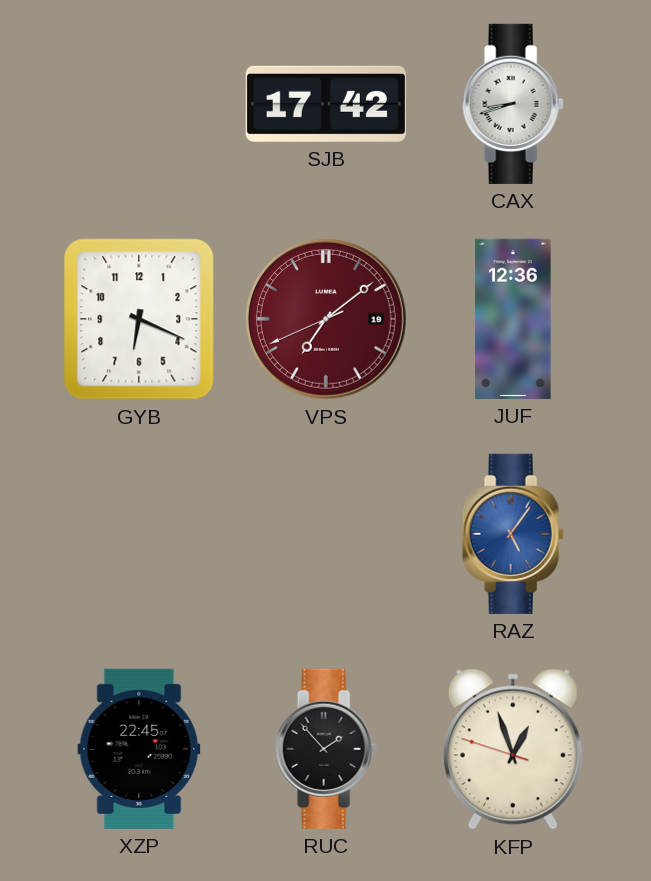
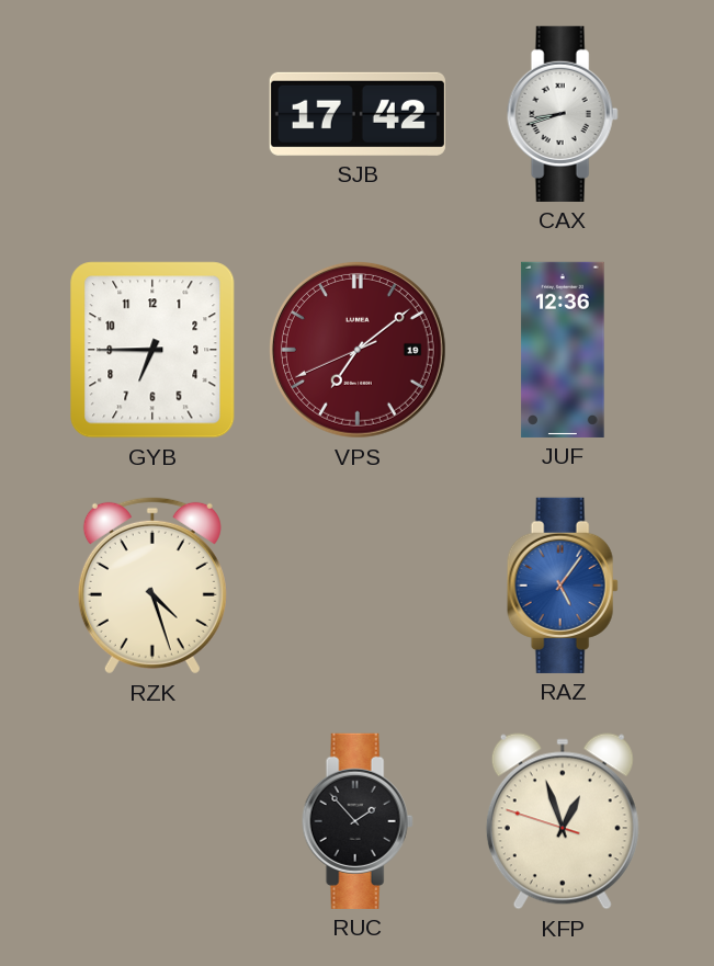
GYB: 6:19 -> 6:45 (152, 350)
RZK: none -> 4:27 (152, 586)
XZP: 22:45 -> none (139, 749)
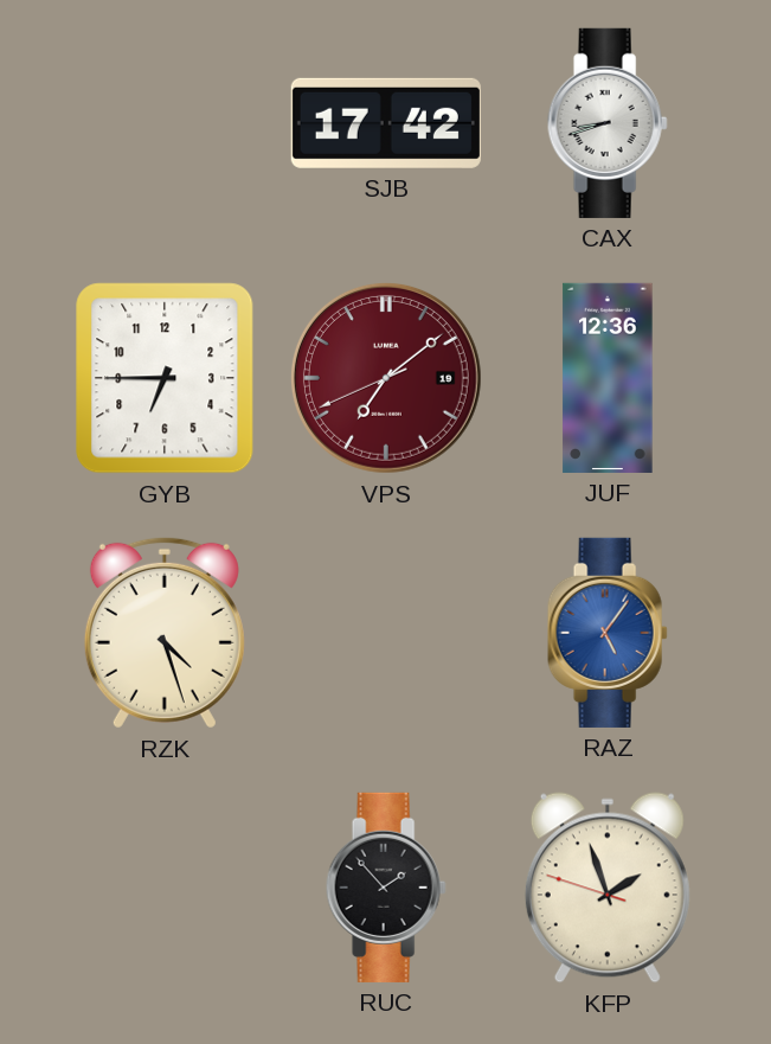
KFP: 12:56 -> 1:56 (608, 888)
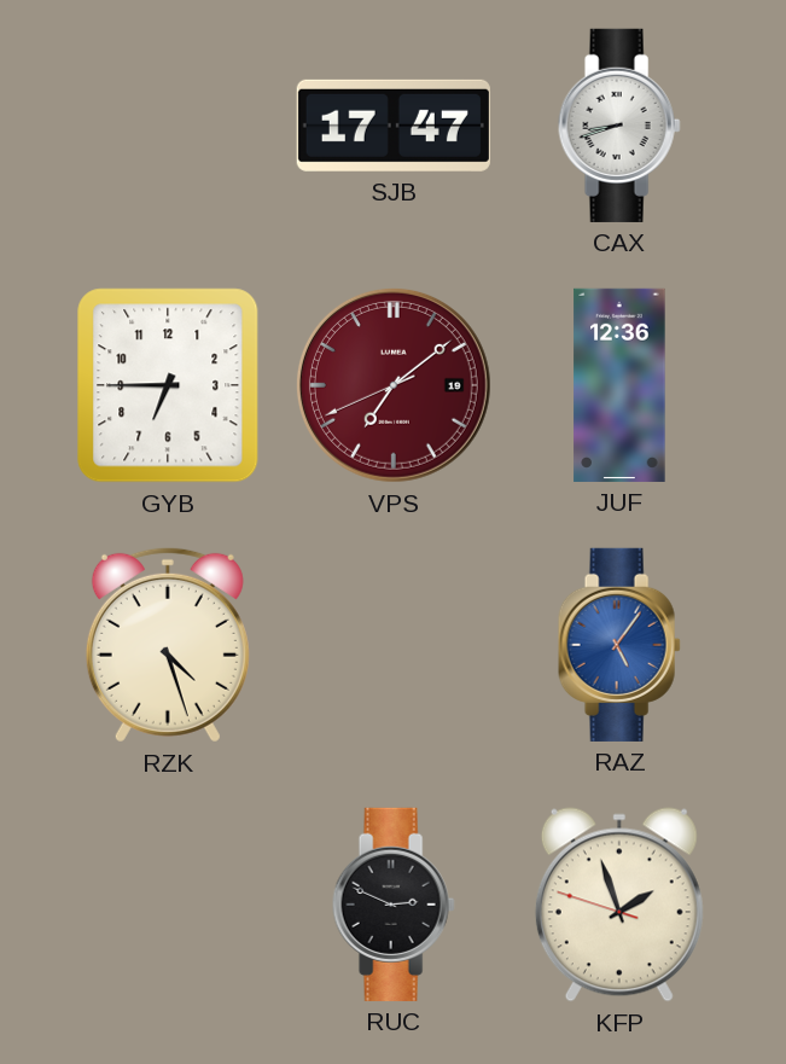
SJB: 17:42 -> 17:47 (394, 126)
RUC: 1:53 -> 2:49 (394, 905)
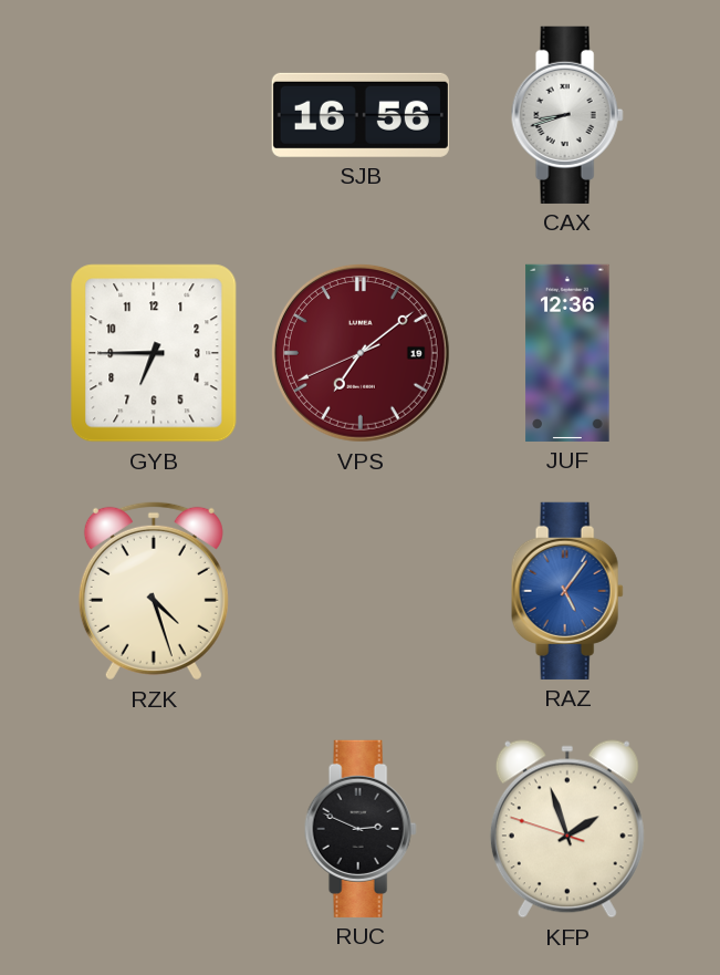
SJB: 17:47 -> 16:56 (361, 115)
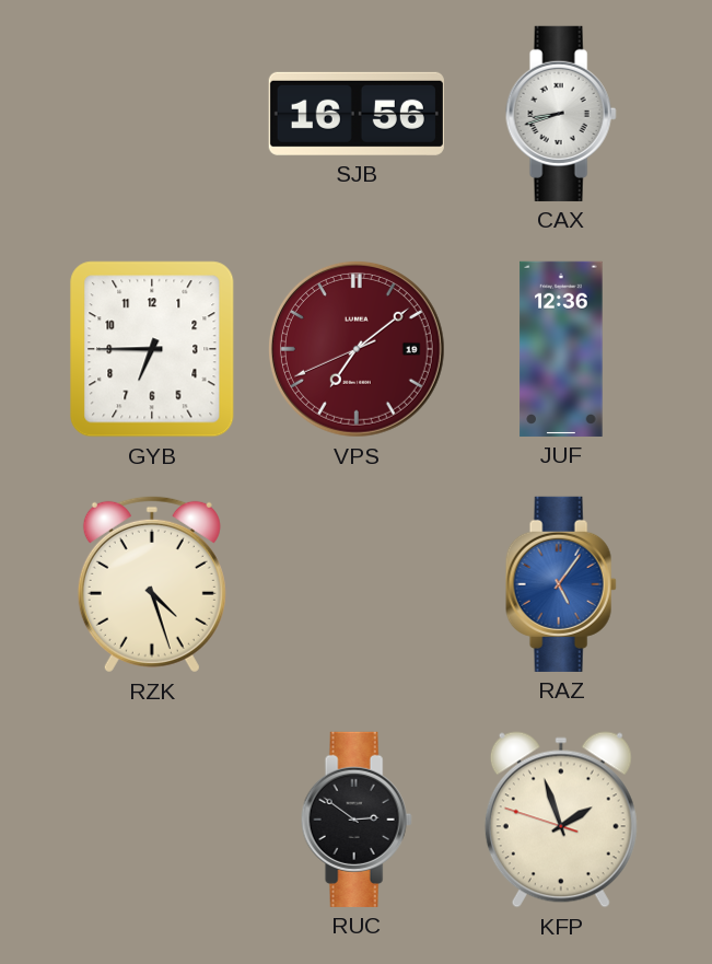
RUC: 2:49 -> 2:51 (357, 820)
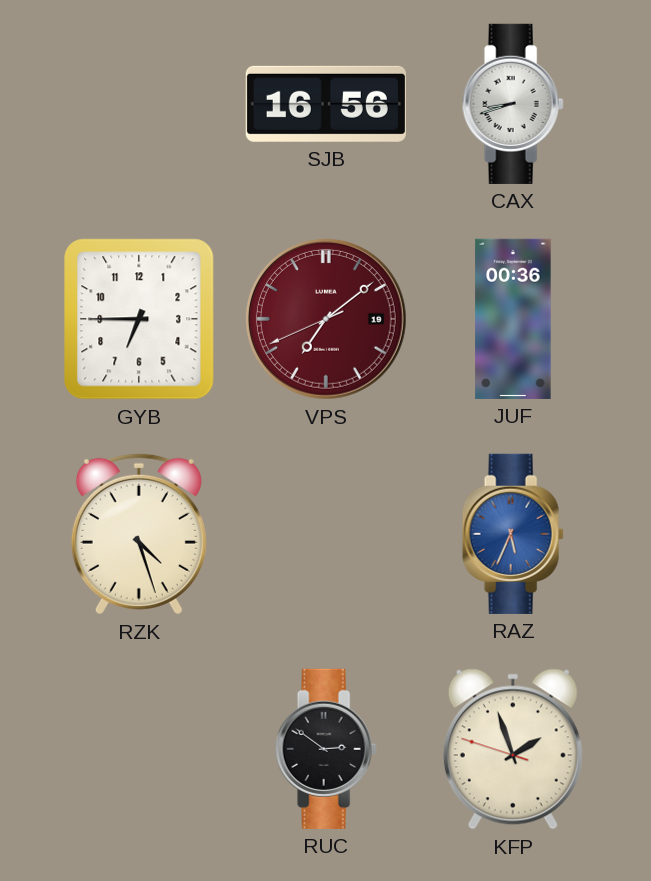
JUF: 12:36 -> 00:36 (513, 319)
RAZ: 5:06 -> 5:34 (513, 534)
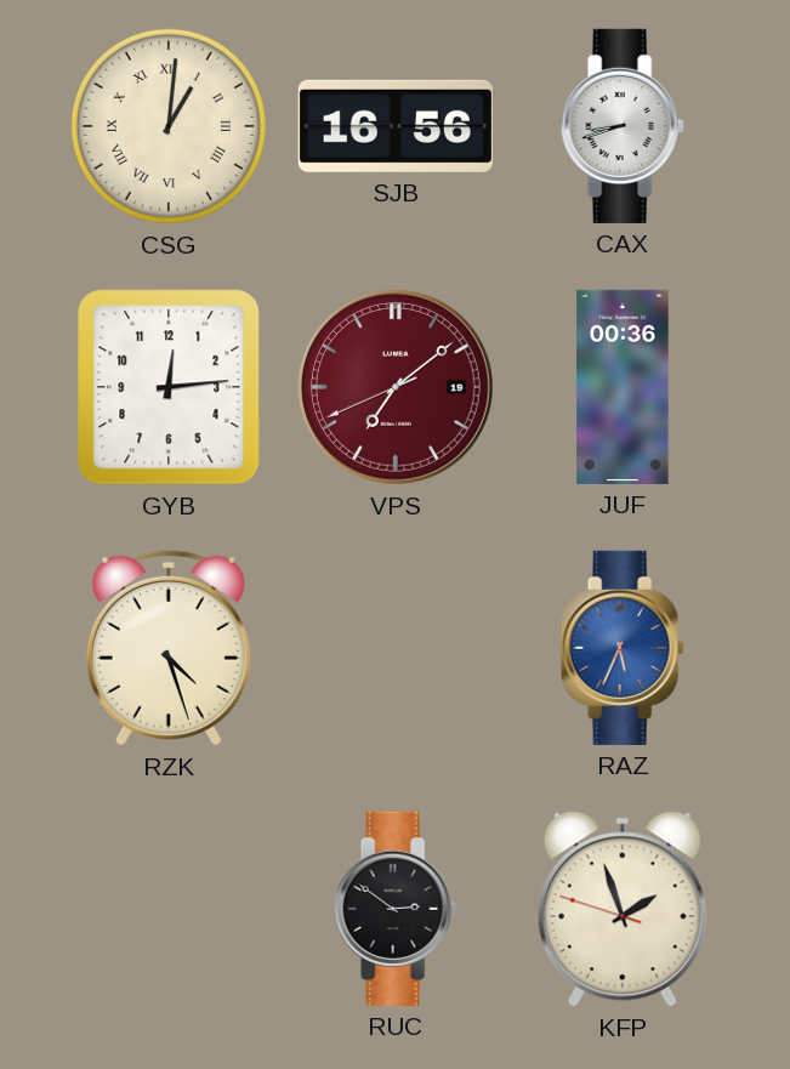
CSG: none -> 1:01 (169, 126)
GYB: 6:45 -> 12:14 (169, 387)
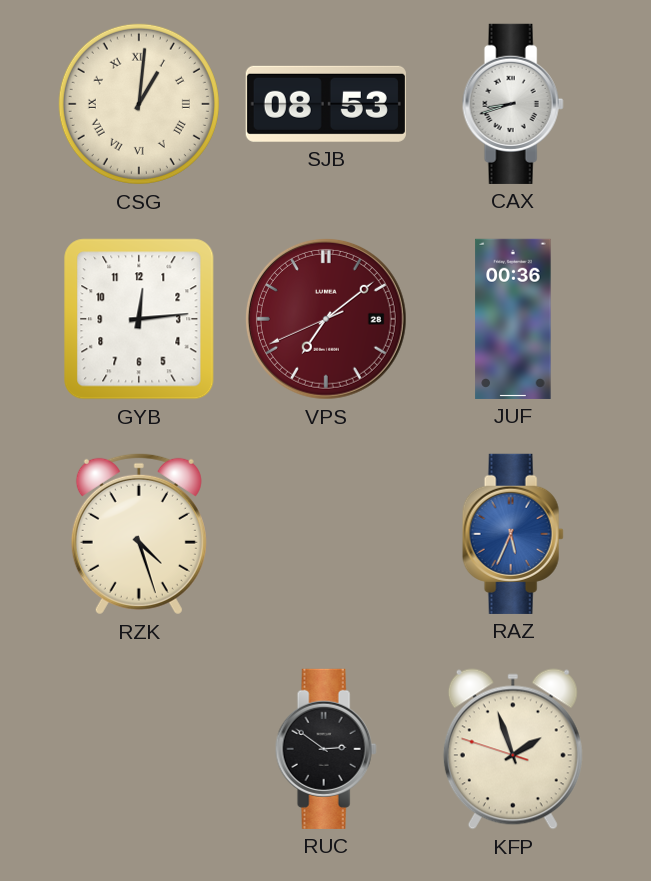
SJB: 16:56 -> 08:53 (326, 104)
VPS date: 19 -> 28 (326, 319)
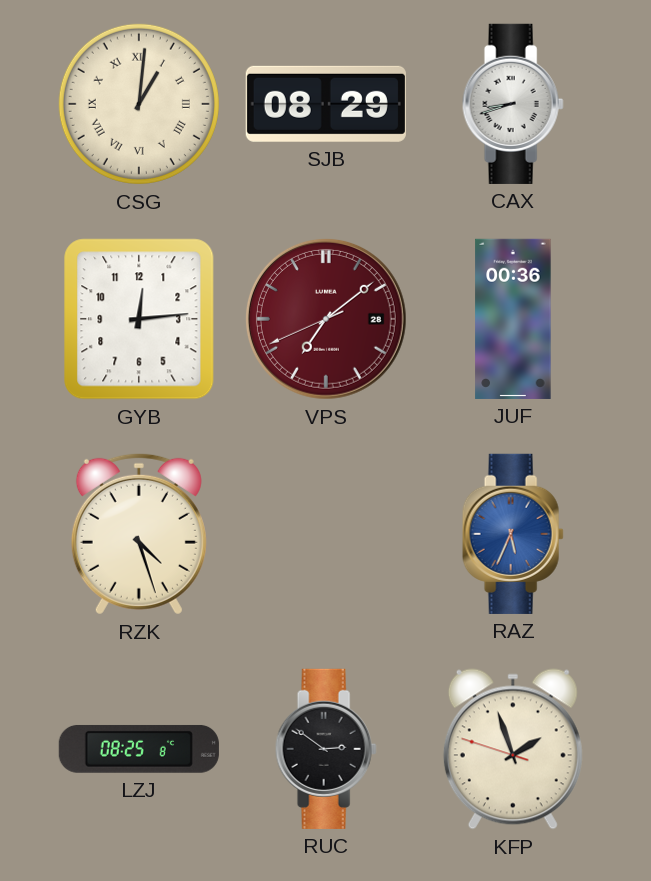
SJB: 08:53 -> 08:29 (326, 104)
LZJ: none -> 08:25 (139, 749)
